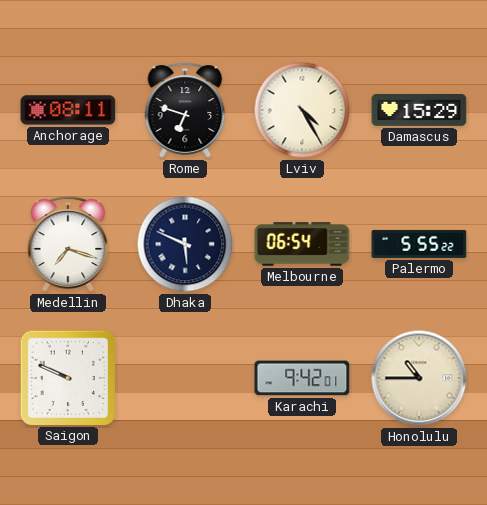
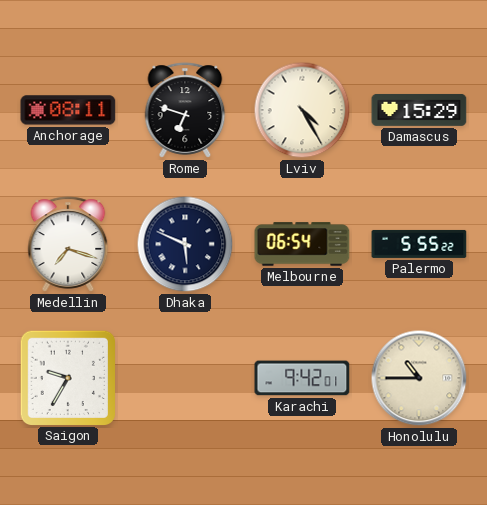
Saigon: 9:49 -> 9:35 (67, 377)
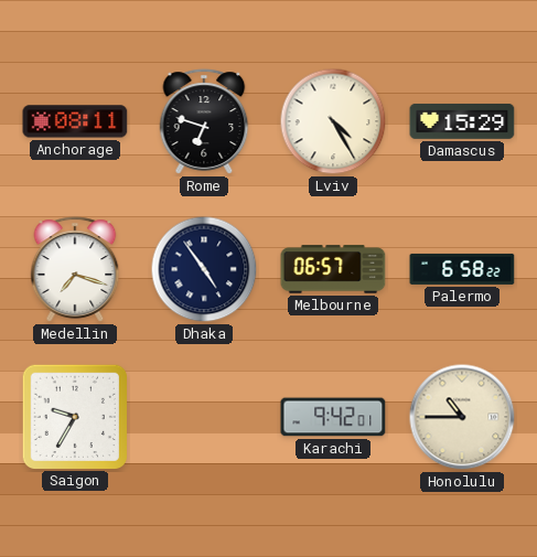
Dhaka: 5:49 -> 4:54 (204, 269)
Melbourne: 06:54 -> 06:57 (333, 269)
Palermo: 5:55 -> 6:58 (462, 269)
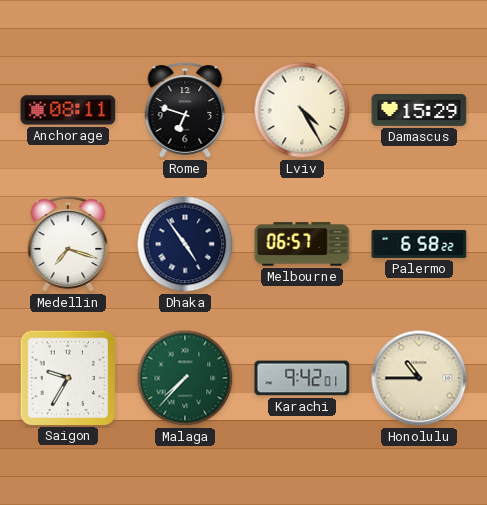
Malaga: none -> 7:37 (185, 378)
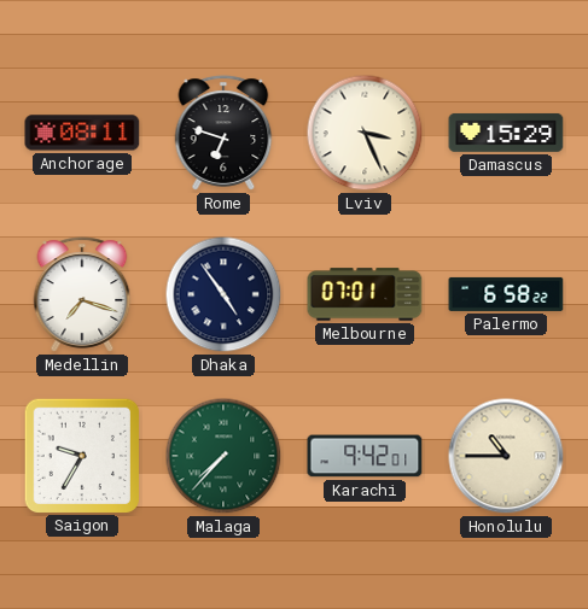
Lviv: 4:25 -> 3:26 (365, 133)
Melbourne: 06:57 -> 07:01 (365, 294)
